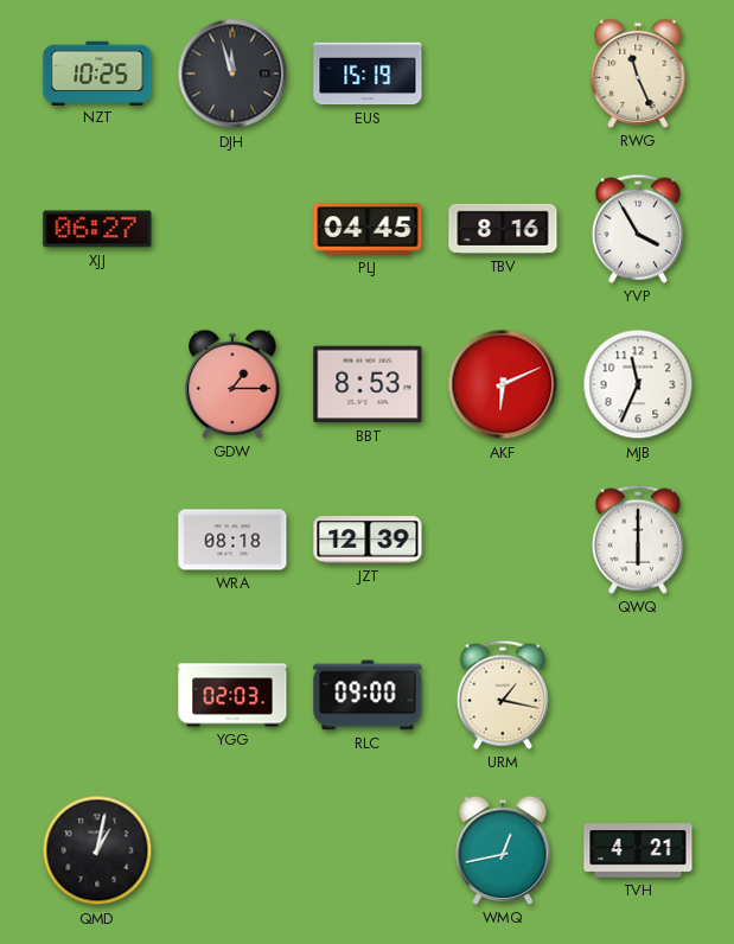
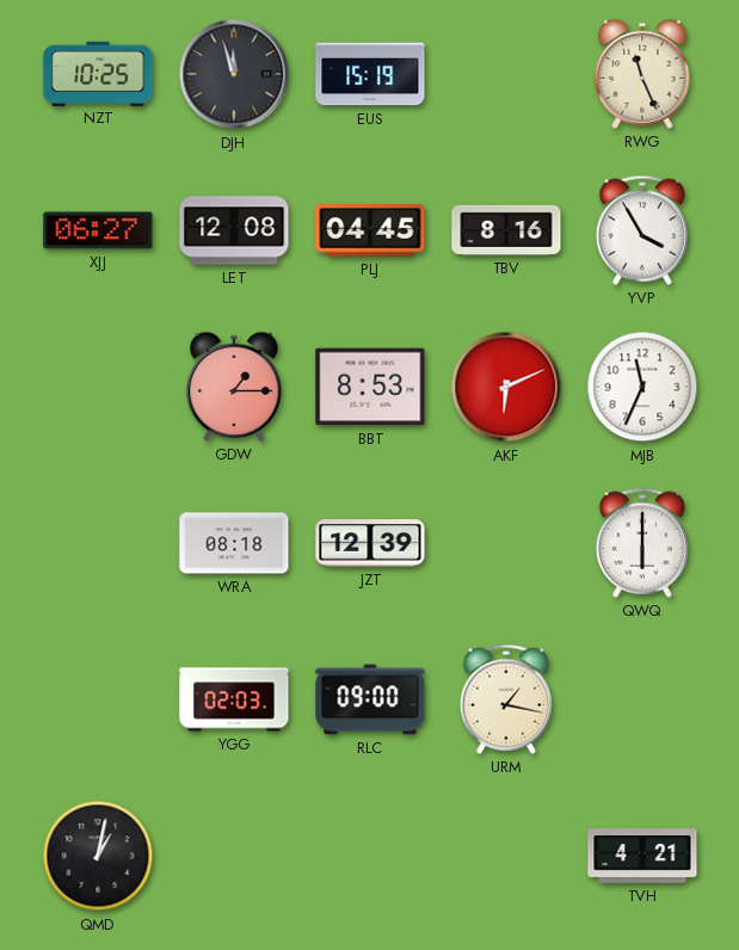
LET: none -> 12:08 (234, 230)
WMQ: 12:43 -> none (503, 850)
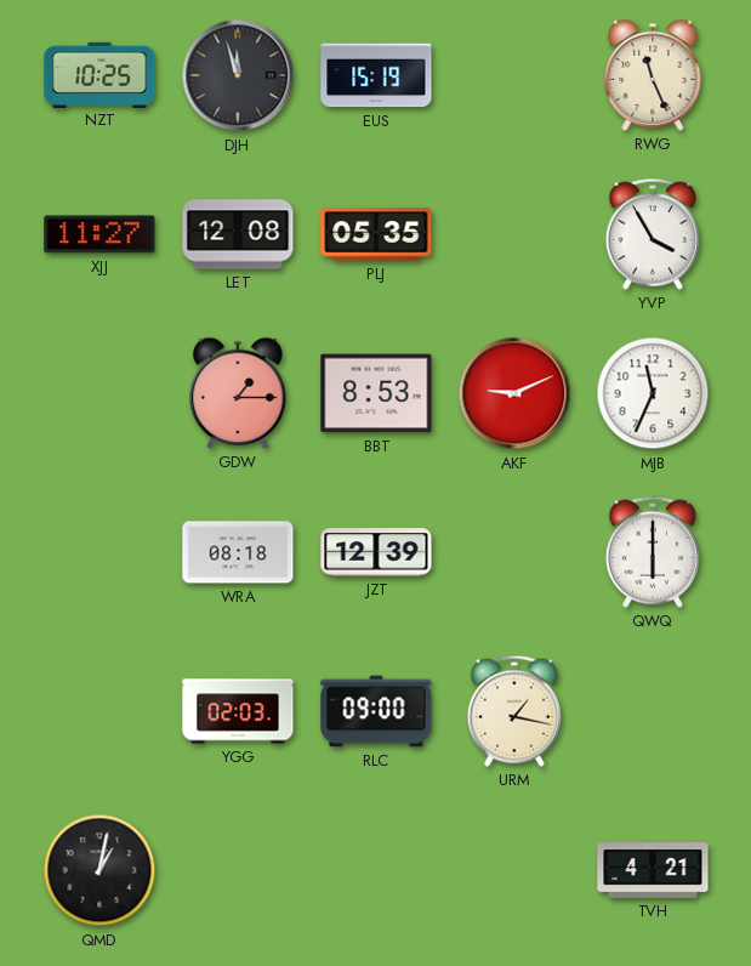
XJJ: 06:27 -> 11:27 (99, 234)
PLJ: 04:45 -> 05:35 (376, 234)
TBV: 8:16 -> none (506, 230)
AKF: 6:11 -> 9:11 (514, 393)
